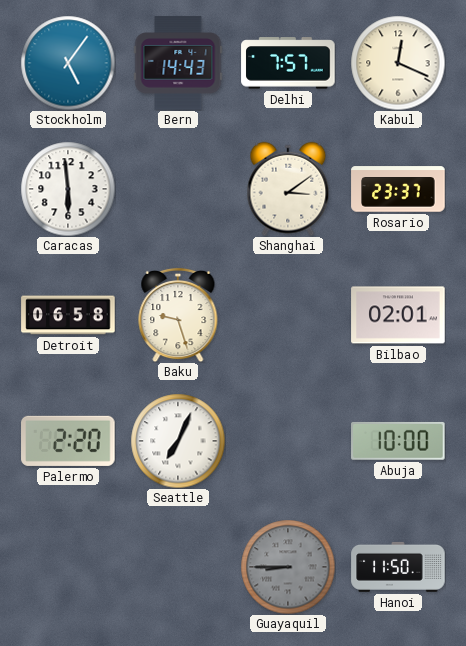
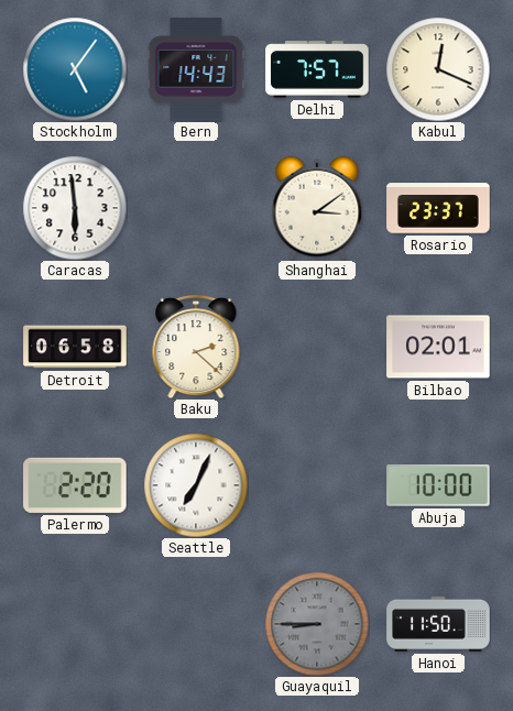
Baku: 9:27 -> 2:22 (196, 347)
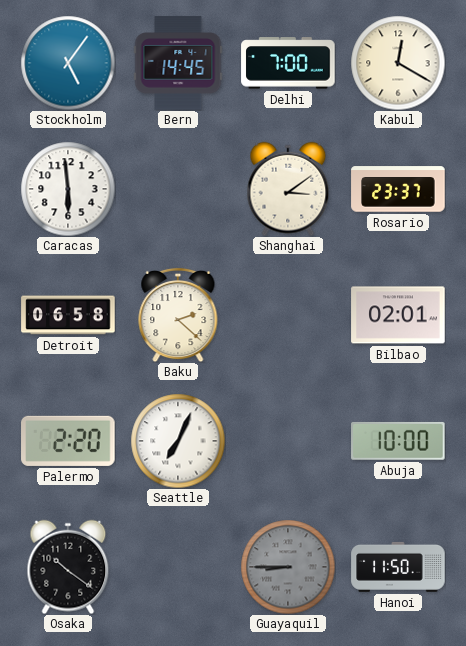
Bern: 14:43 -> 14:45 (178, 63)
Delhi: 7:57 -> 7:00 (288, 63)
Kabul: 12:19 -> 12:20 (398, 63)
Osaka: none -> 10:21 (68, 567)
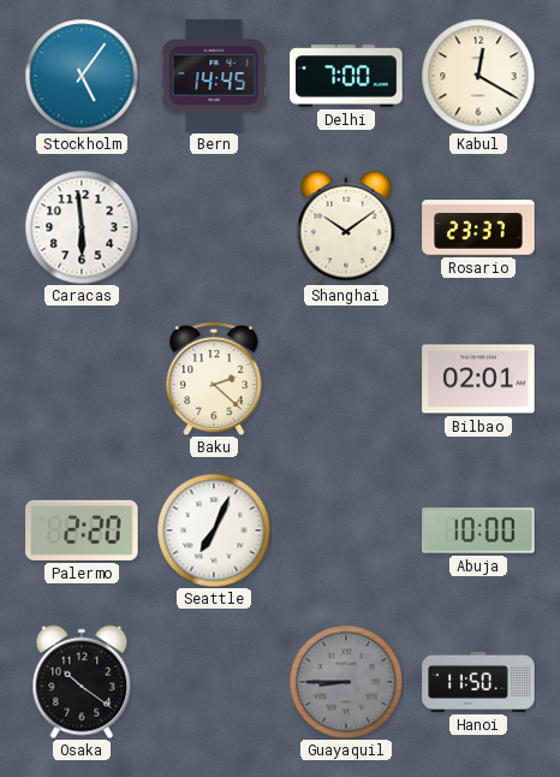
Shanghai: 3:09 -> 10:09 (346, 227)
Detroit: 06:58 -> none (68, 315)
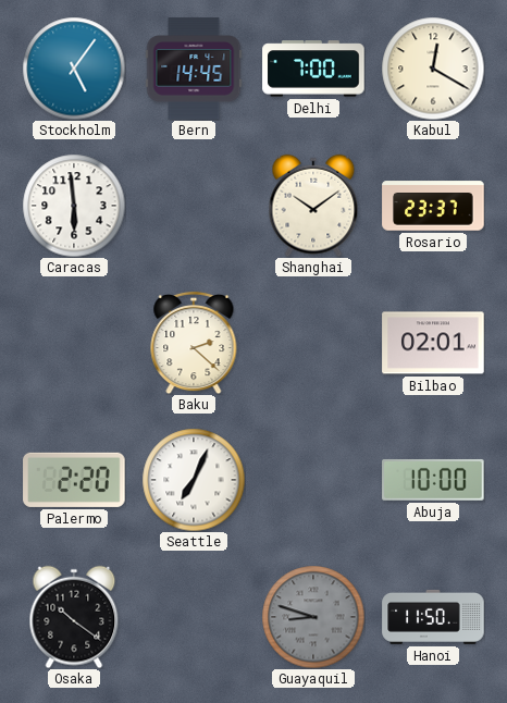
Guayaquil: 8:45 -> 8:48 (313, 617)
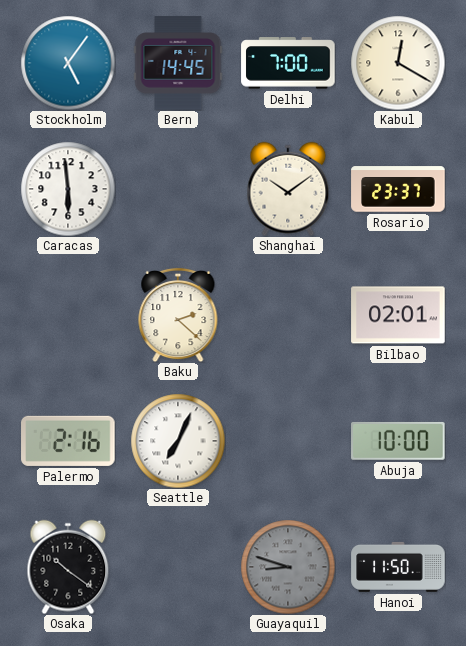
Palermo: 2:20 -> 2:16 (68, 441)
